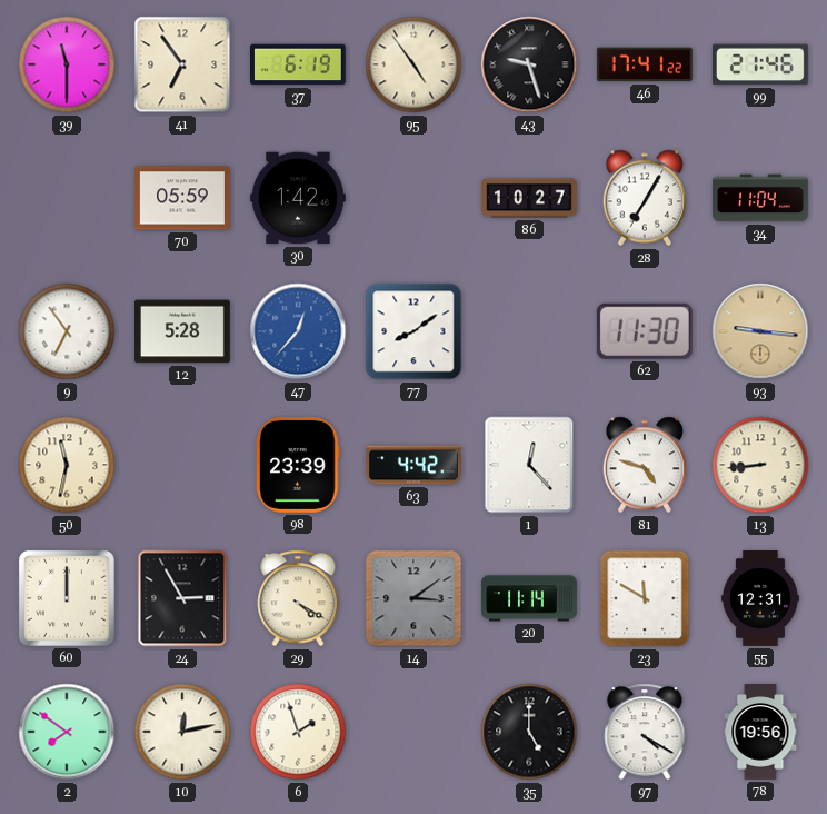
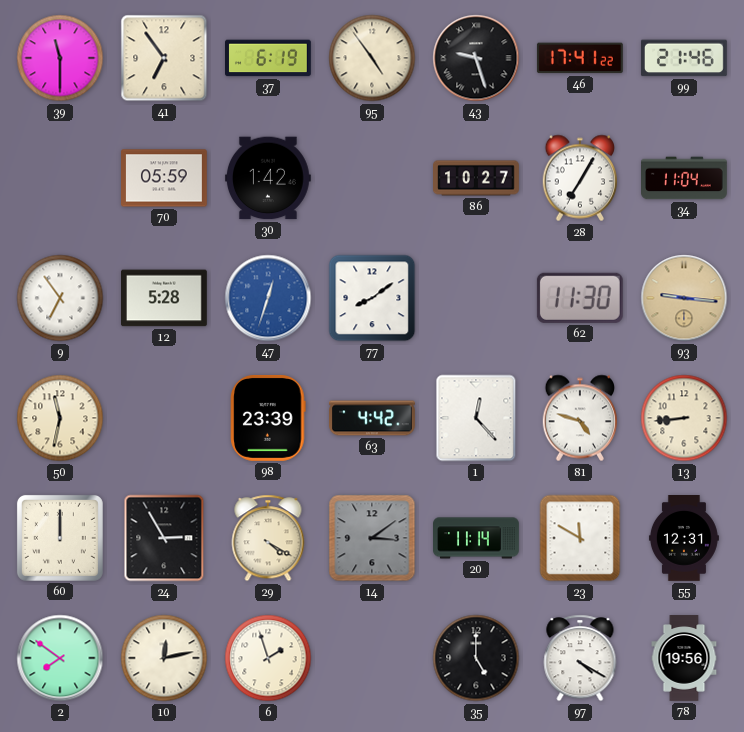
47: 12:37 -> 12:33 (268, 298)
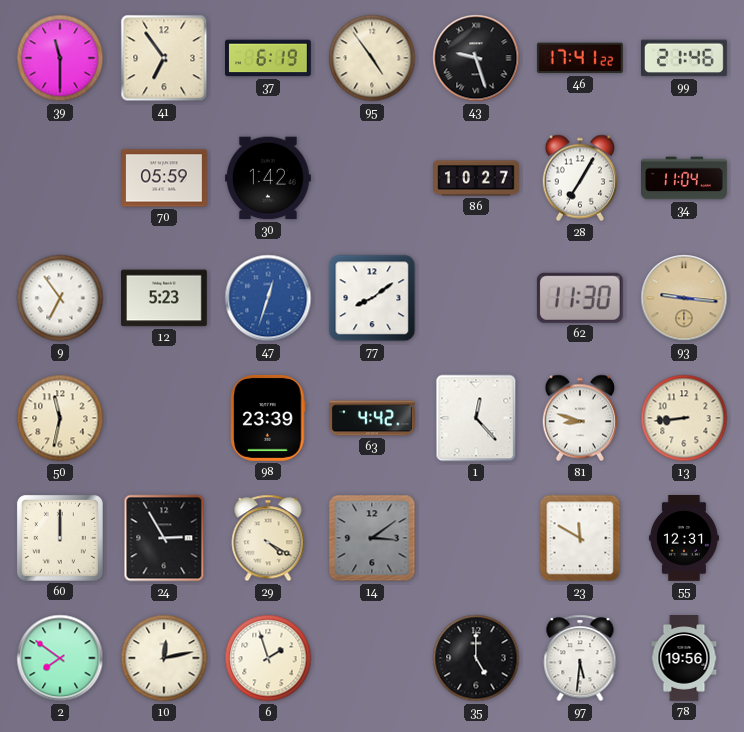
12: 5:28 -> 5:23 (165, 298)
81: 4:48 -> 8:48 (580, 418)
20: 11:14 -> none (477, 538)
97: 4:20 -> 5:31 (580, 658)
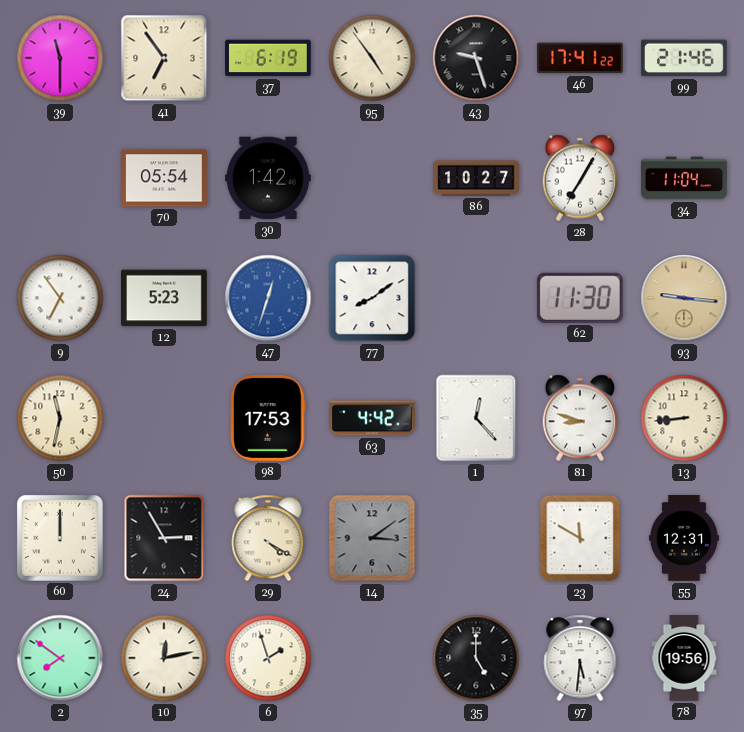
70: 05:59 -> 05:54 (165, 178)
98: 23:39 -> 17:53 (268, 418)
